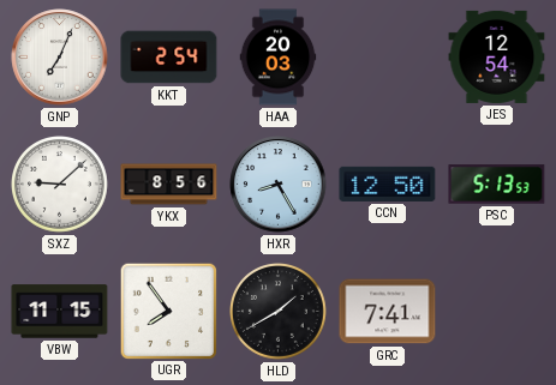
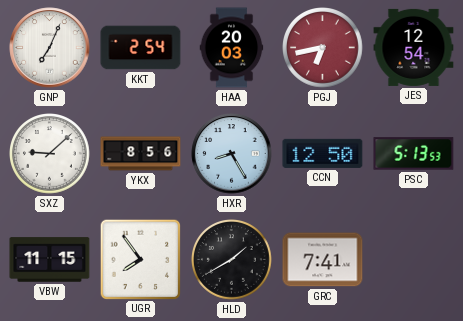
PGJ: none -> 6:43 (323, 48)
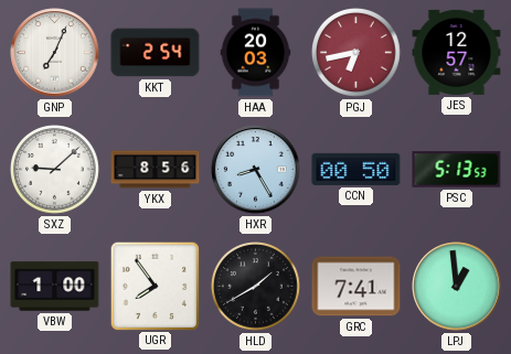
JES: 12:54 -> 12:57 (457, 52)
CCN: 12:50 -> 00:50 (356, 169)
VBW: 11:15 -> 1:00 (55, 287)
LPJ: none -> 12:59 (457, 287)
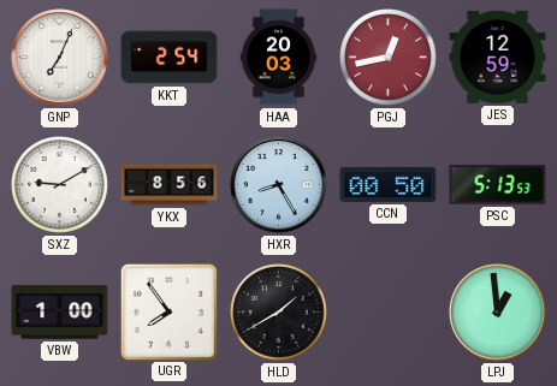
PGJ: 6:43 -> 12:43 (389, 58)
JES: 12:57 -> 12:59 (498, 57)
SXZ: 9:08 -> 9:10 (60, 185)
GRC: 7:41 -> none (356, 287)
